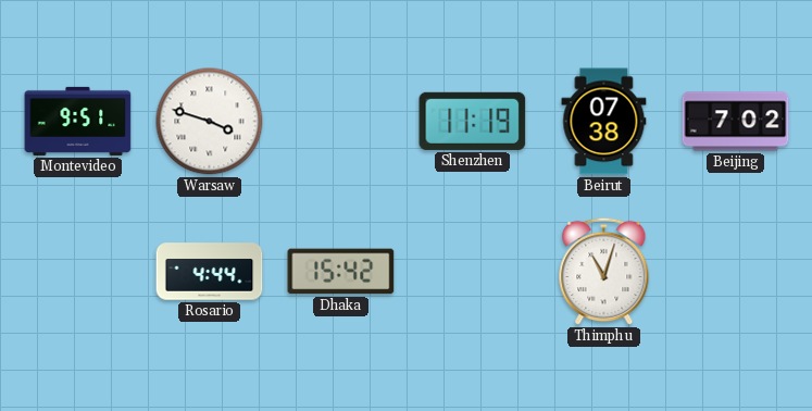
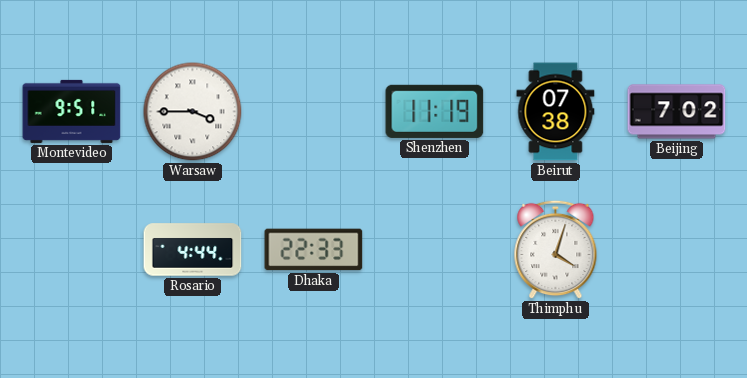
Warsaw: 3:48 -> 3:45 (193, 112)
Dhaka: 15:42 -> 22:33 (314, 250)
Thimphu: 11:03 -> 4:03 (556, 250)
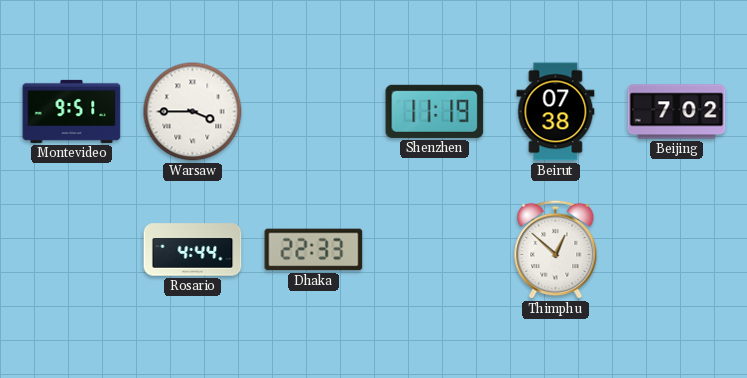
Thimphu: 4:03 -> 12:52 (556, 250)
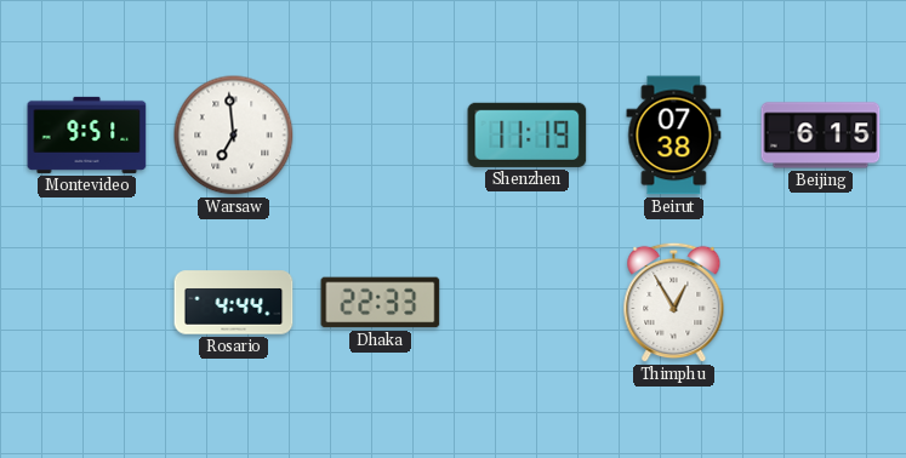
Warsaw: 3:45 -> 6:59 (234, 136)
Beijing: 7:02 -> 6:15 (821, 136)
Thimphu: 12:52 -> 12:55 (674, 303)
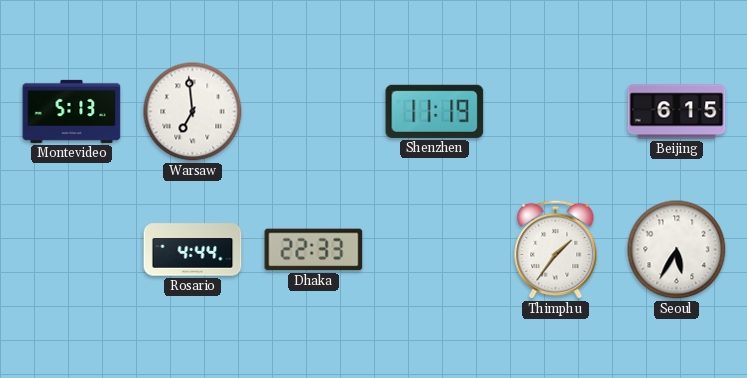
Montevideo: 9:51 -> 5:13 (72, 111)
Beirut: 07:38 -> none (674, 136)
Thimphu: 12:55 -> 1:36 (556, 250)
Seoul: none -> 5:35 (677, 250)
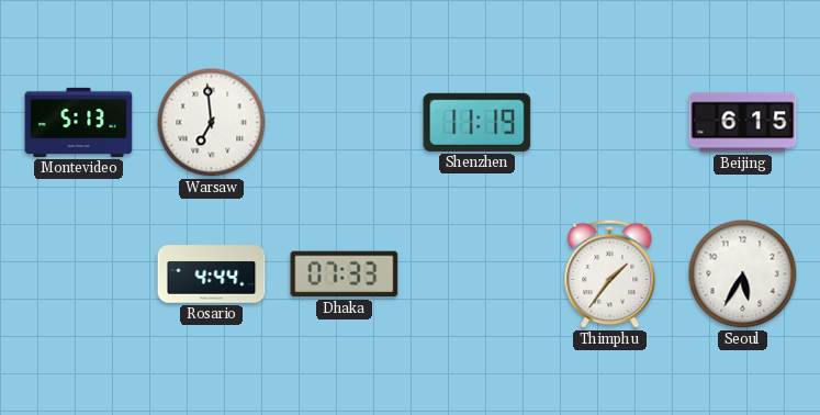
Dhaka: 22:33 -> 07:33 (345, 274)
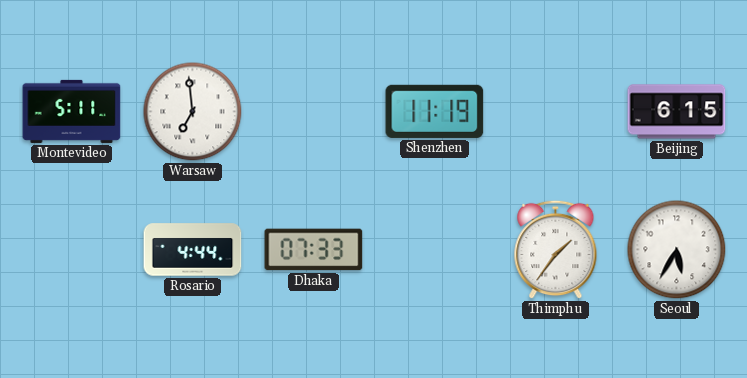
Montevideo: 5:13 -> 5:11 (72, 111)
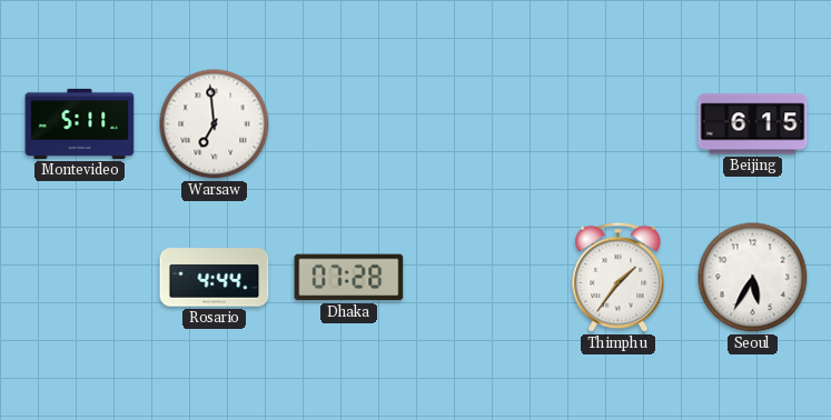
Shenzhen: 11:19 -> none (435, 111)
Dhaka: 07:33 -> 07:28 (349, 278)
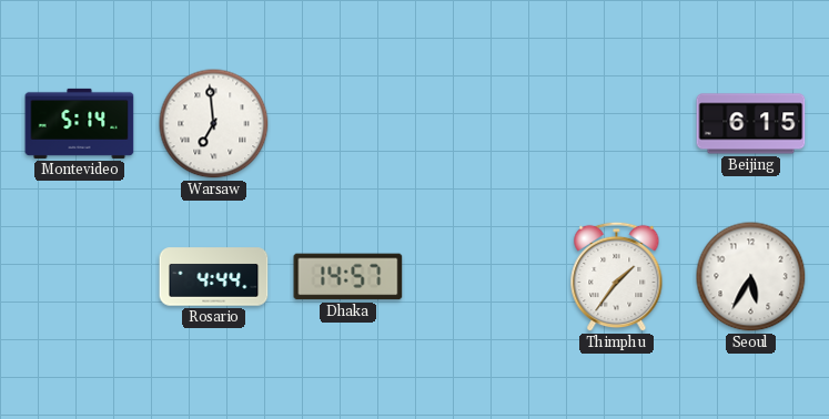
Montevideo: 5:11 -> 5:14 (80, 123)
Dhaka: 07:28 -> 14:57 (348, 277)
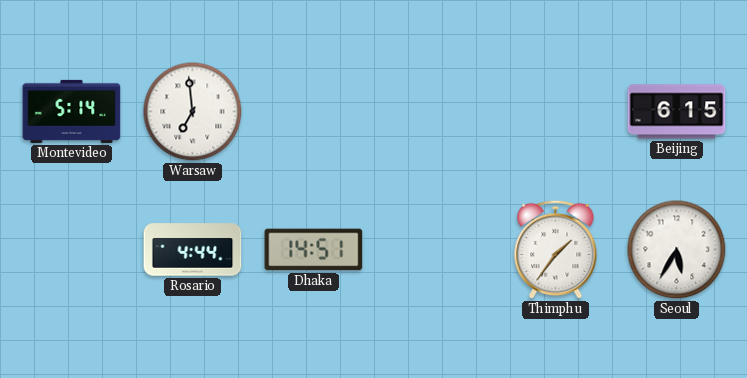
Dhaka: 14:57 -> 14:51 (314, 250)
